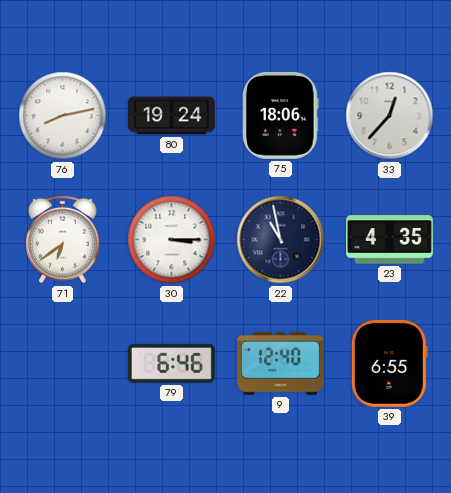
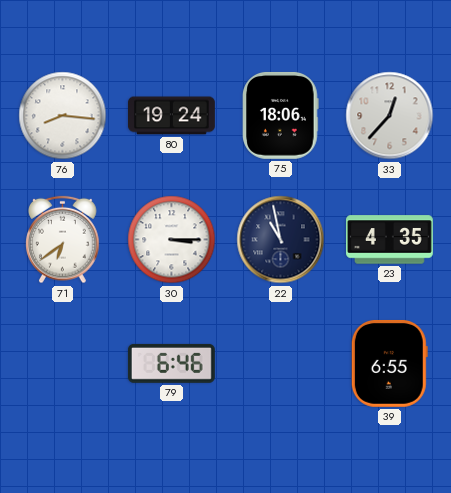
76: 8:13 -> 8:16 (63, 116)
9: 12:40 -> none (280, 364)
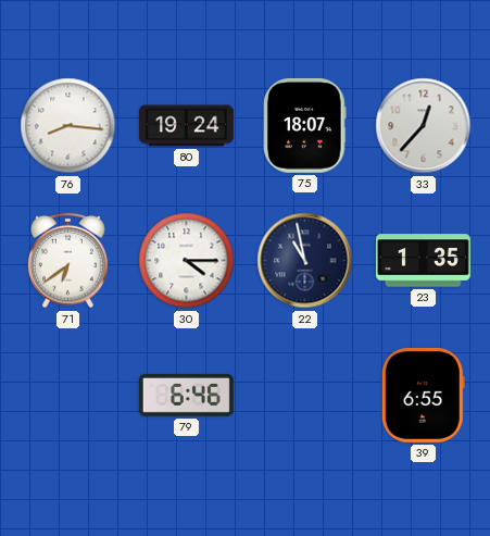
75: 18:06 -> 18:07 (305, 125)
30: 3:15 -> 4:15 (187, 261)
23: 4:35 -> 1:35 (424, 261)
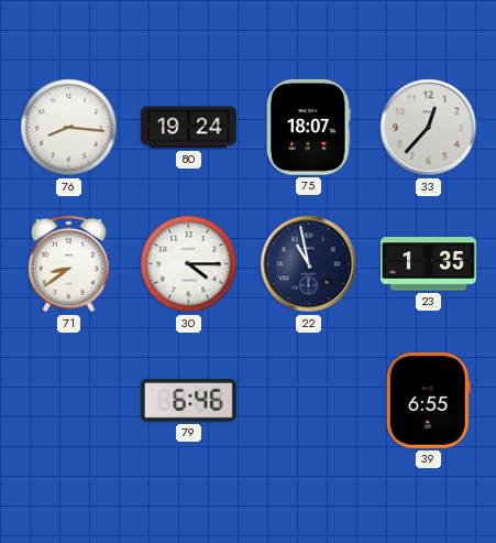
71: 6:39 -> 8:39 (69, 264)
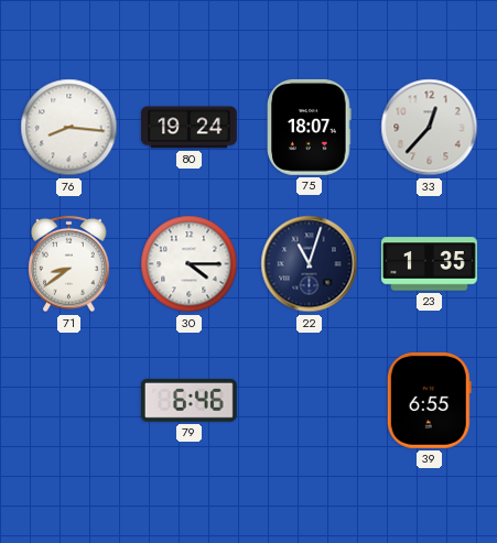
22: 10:58 -> 11:03 (310, 264)
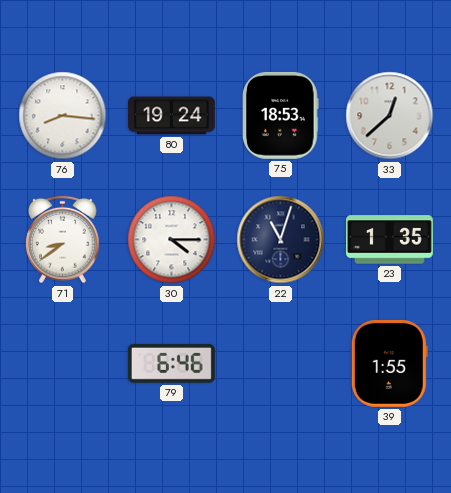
75: 18:07 -> 18:53 (281, 115)
33: 12:37 -> 12:38 (390, 116)
39: 6:55 -> 1:55 (389, 363)
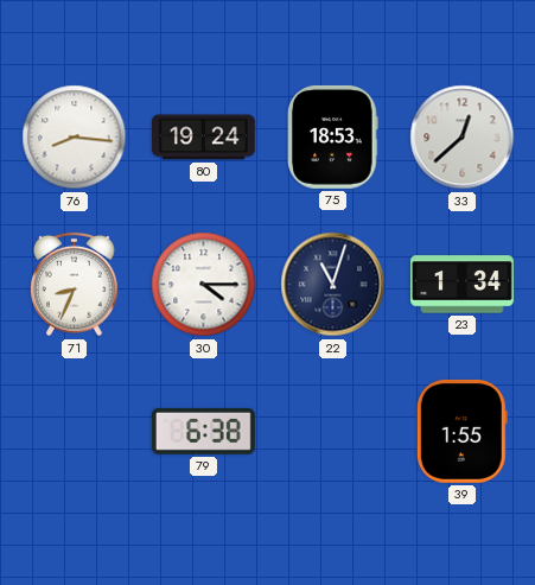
71: 8:39 -> 8:34 (75, 285)
23: 1:35 -> 1:34 (463, 285)
79: 6:46 -> 6:38 (203, 431)
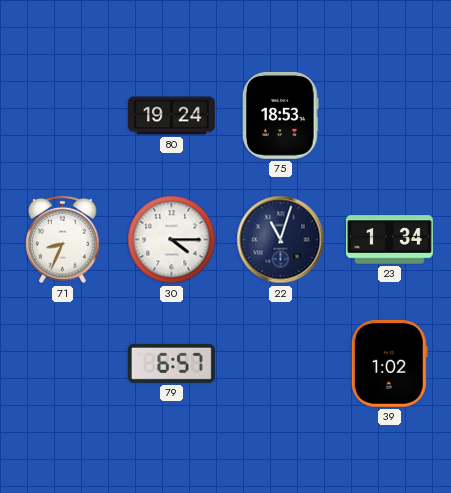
76: 8:16 -> none (75, 138)
33: 12:38 -> none (463, 138)
79: 6:38 -> 6:57 (171, 363)
39: 1:55 -> 1:02 (389, 363)
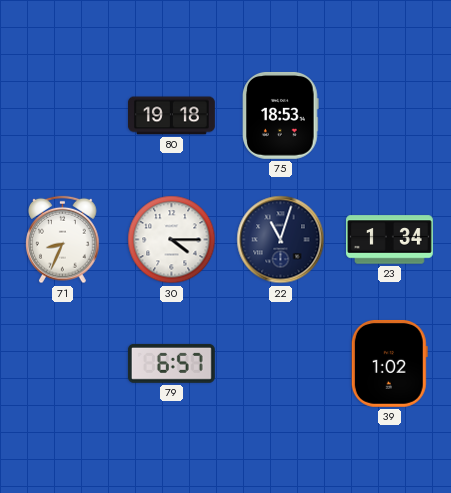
80: 19:24 -> 19:18 (172, 116)
